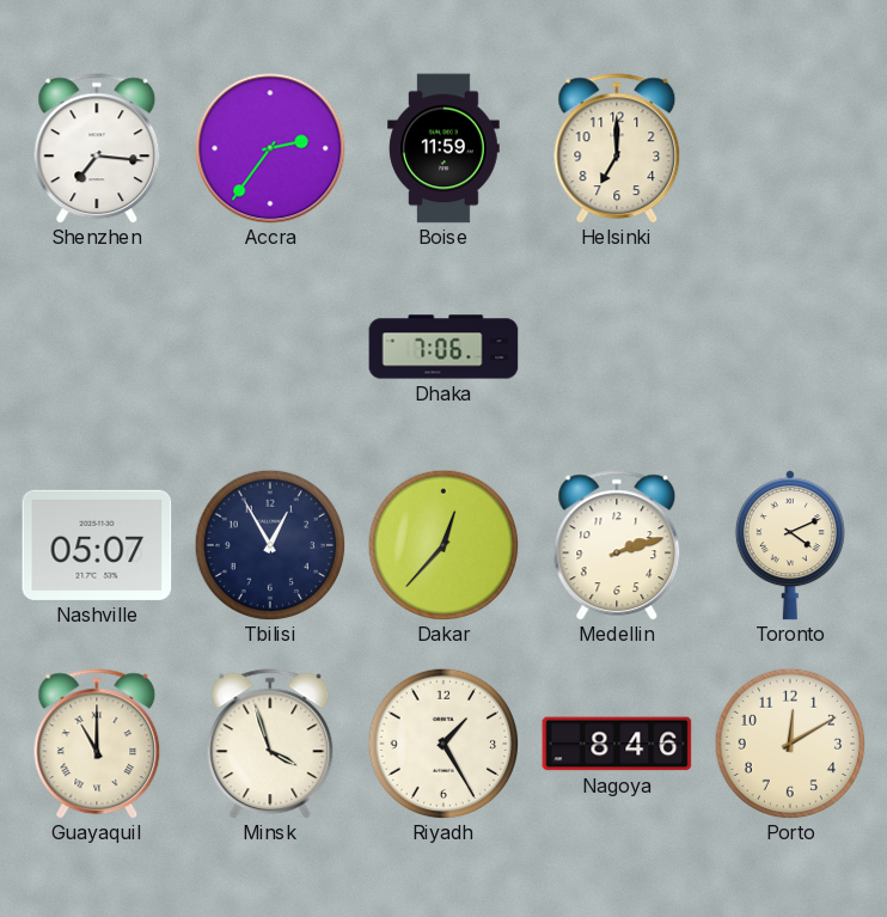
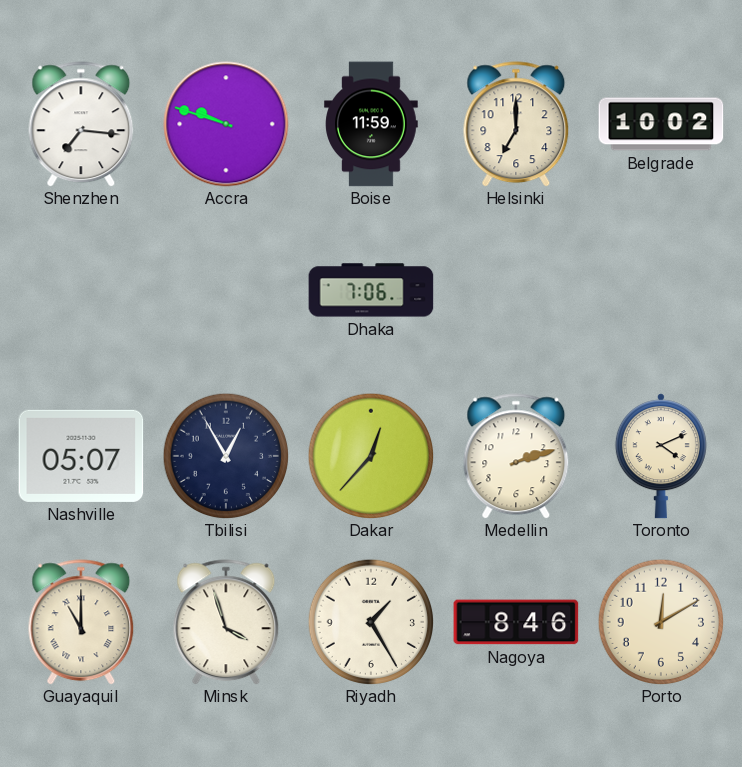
Accra: 2:36 -> 9:48 (226, 124)
Belgrade: none -> 10:02 (661, 124)
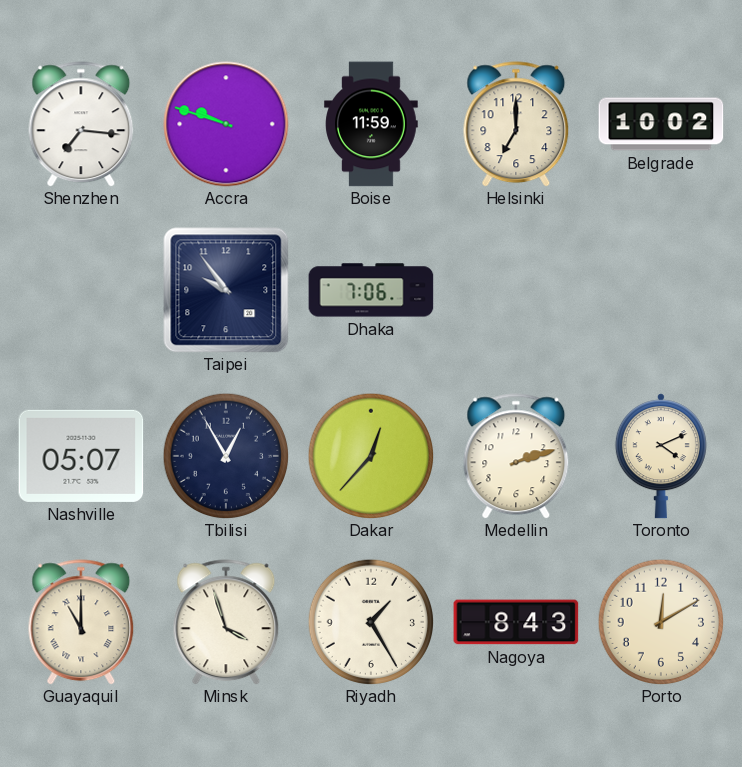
Taipei: none -> 9:54 (226, 290)
Nagoya: 8:46 -> 8:43 (516, 622)
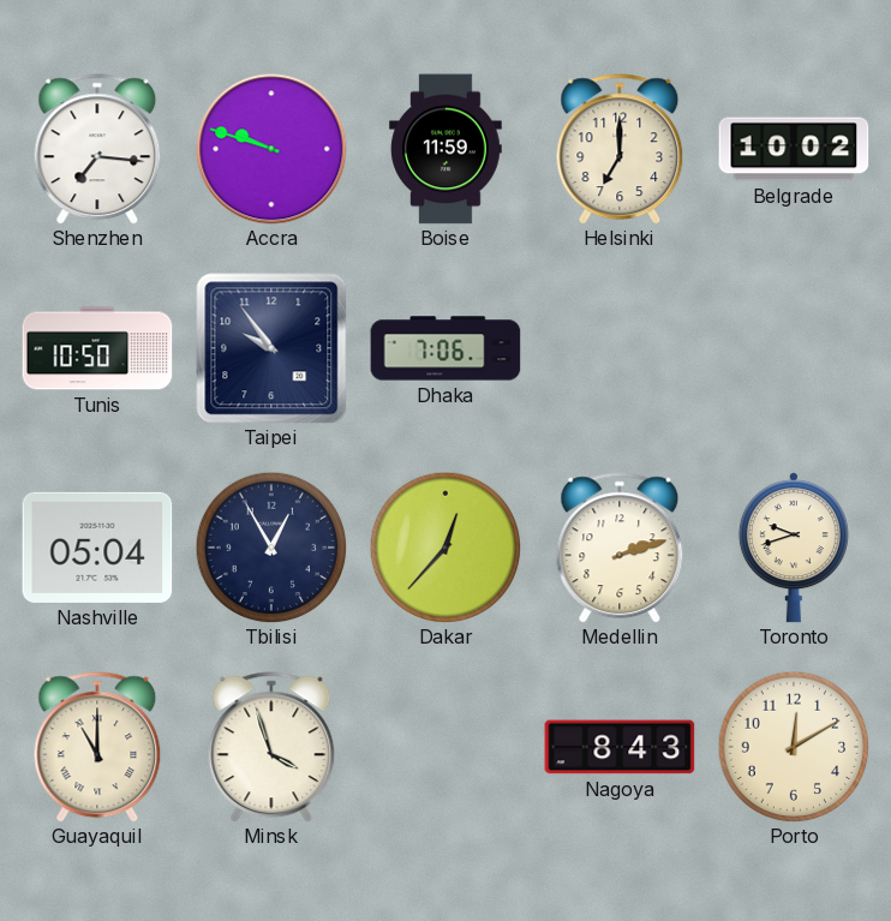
Tunis: none -> 10:50 (97, 348)
Nashville: 05:07 -> 05:04 (97, 548)
Toronto: 4:11 -> 9:42 (794, 548)
Riyadh: 1:25 -> none (371, 622)
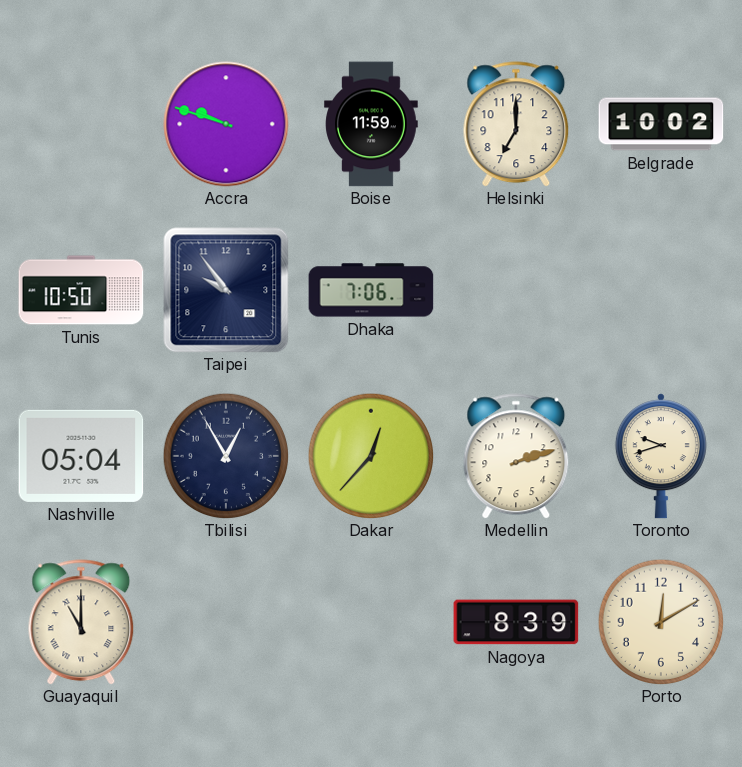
Shenzhen: 7:16 -> none (97, 149)
Minsk: 3:57 -> none (271, 747)
Nagoya: 8:43 -> 8:39 (516, 622)
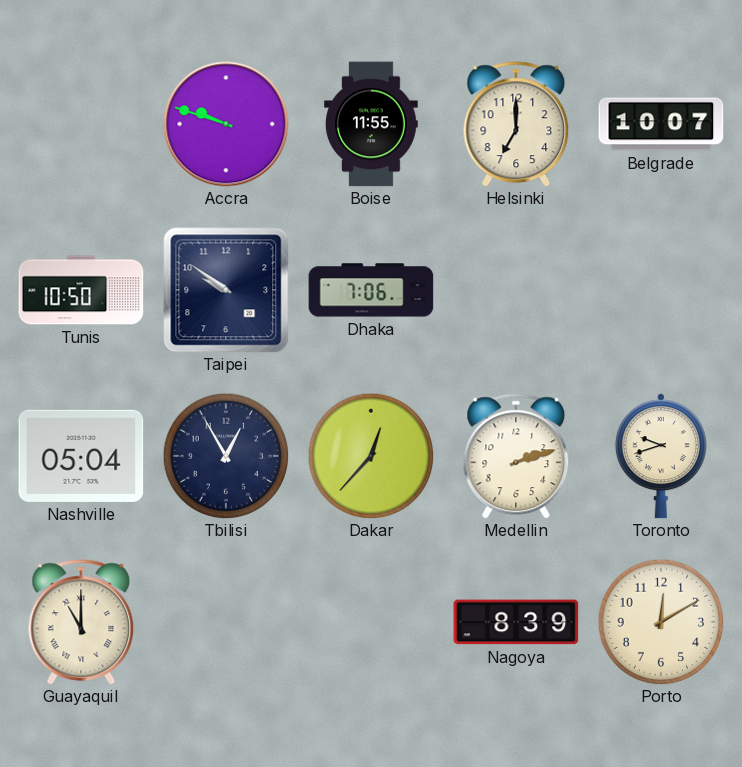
Boise: 11:59 -> 11:55 (371, 124)
Belgrade: 10:02 -> 10:07 (661, 124)
Taipei: 9:54 -> 9:51 (226, 290)
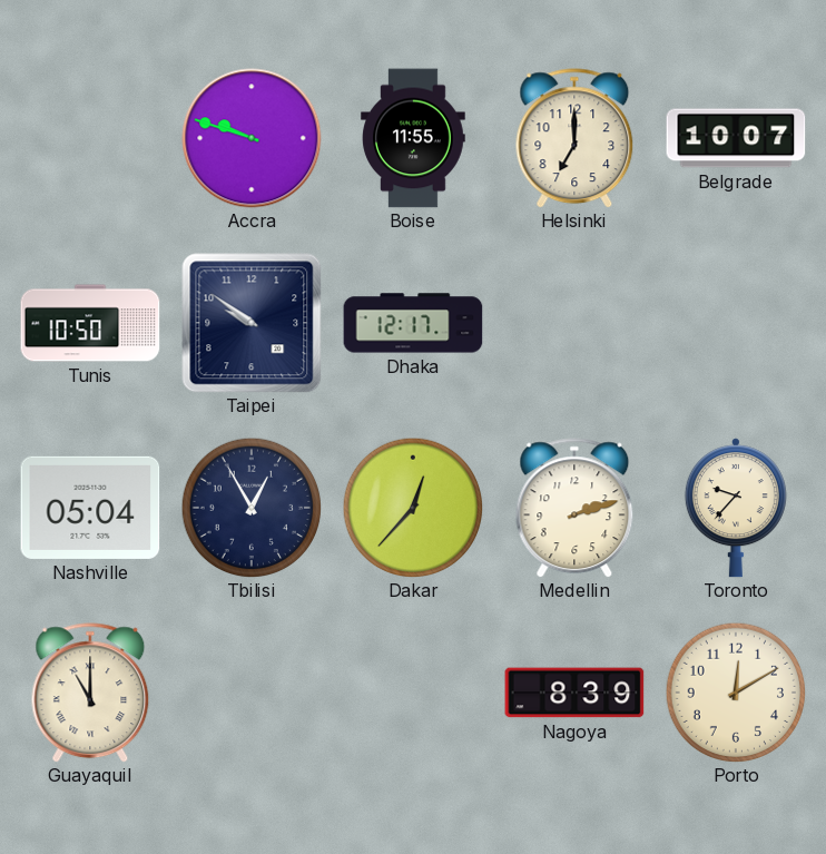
Dhaka: 7:06 -> 12:17 (413, 323)
Toronto: 9:42 -> 9:37 (736, 508)
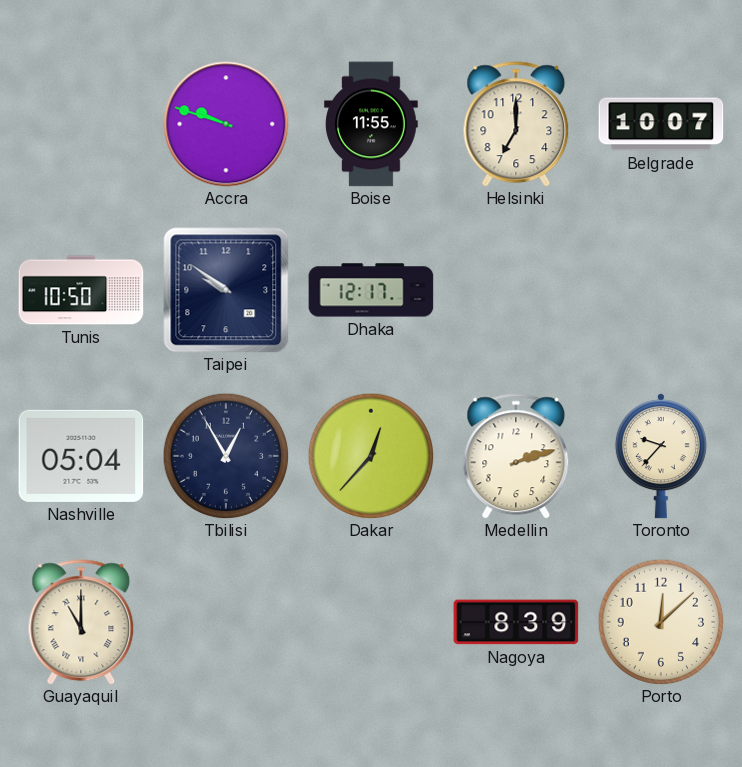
Porto: 12:10 -> 12:08 (661, 622)
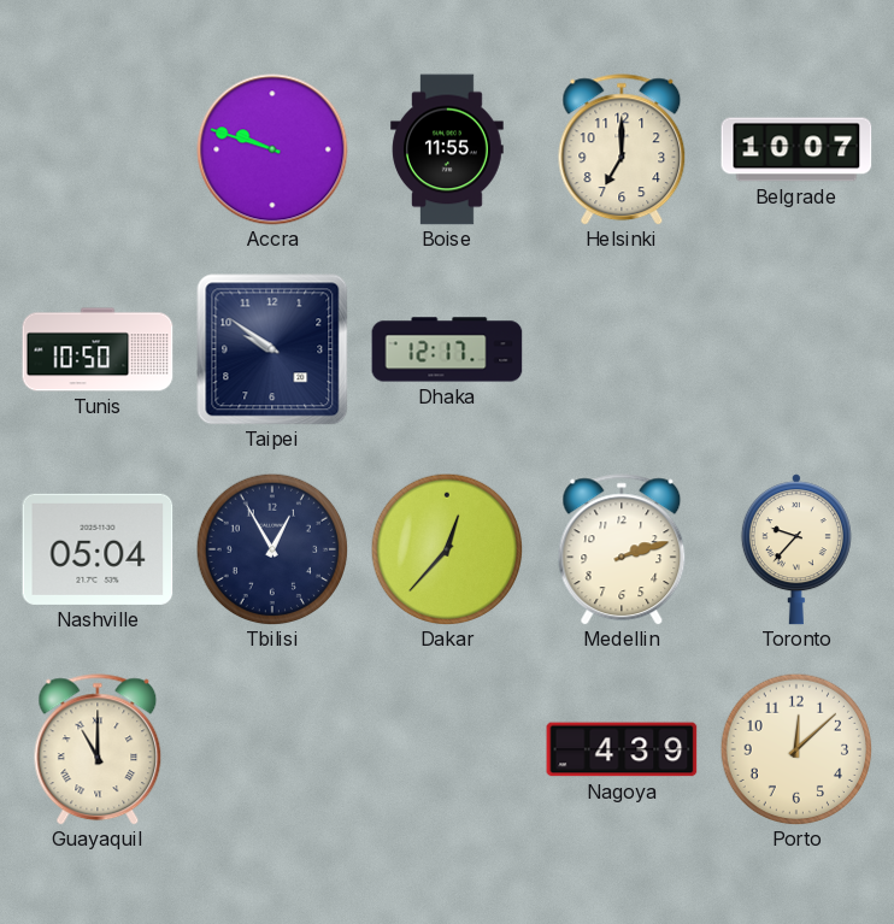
Nagoya: 8:39 -> 4:39 (622, 749)
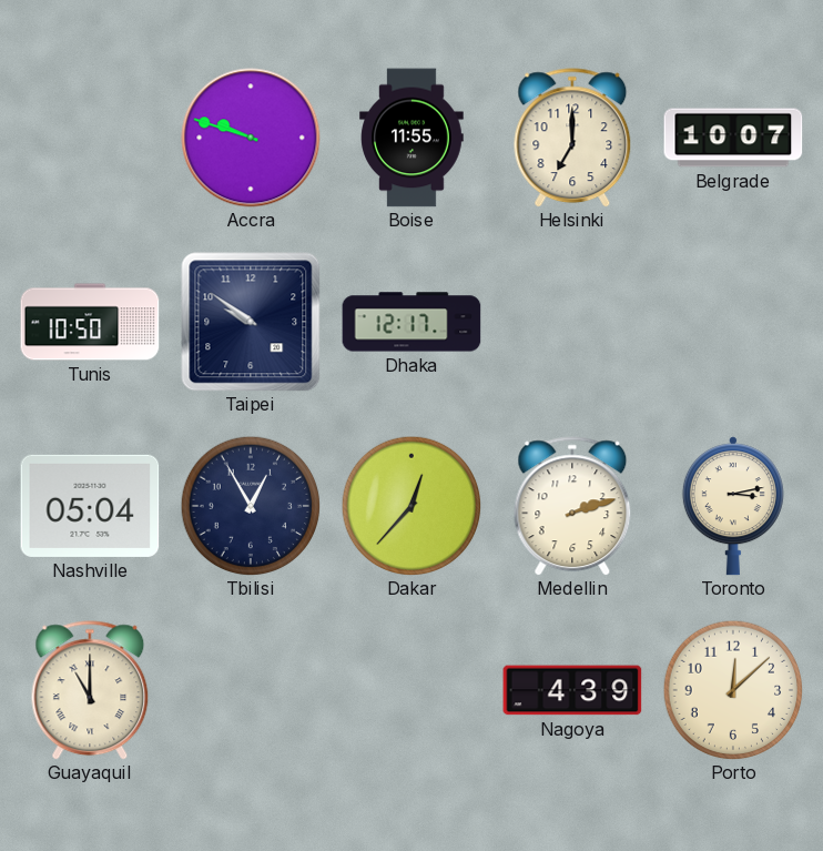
Toronto: 9:37 -> 3:13 (733, 506)
